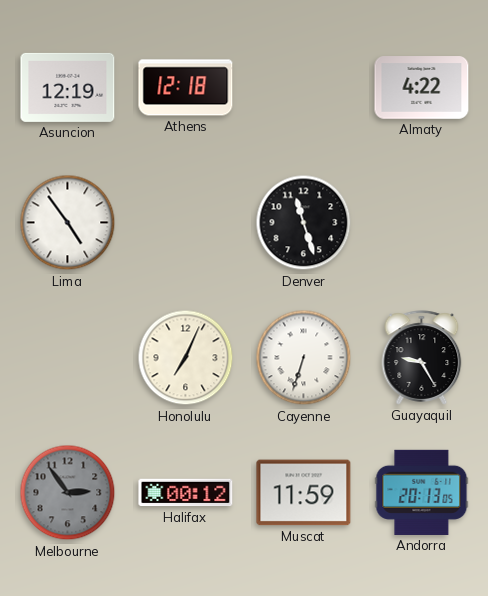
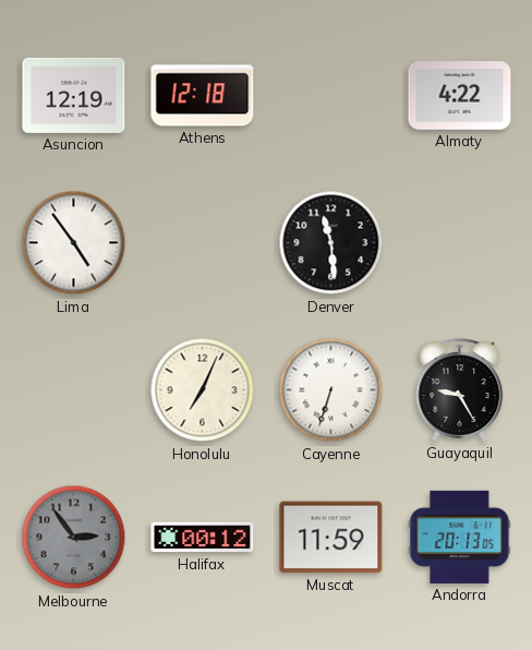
Denver: 11:27 -> 11:29 (331, 243)
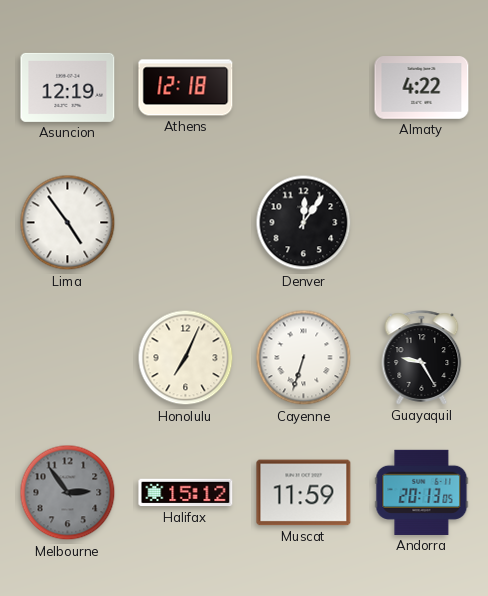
Denver: 11:29 -> 12:06 (304, 223)
Halifax: 00:12 -> 15:12 (186, 493)
